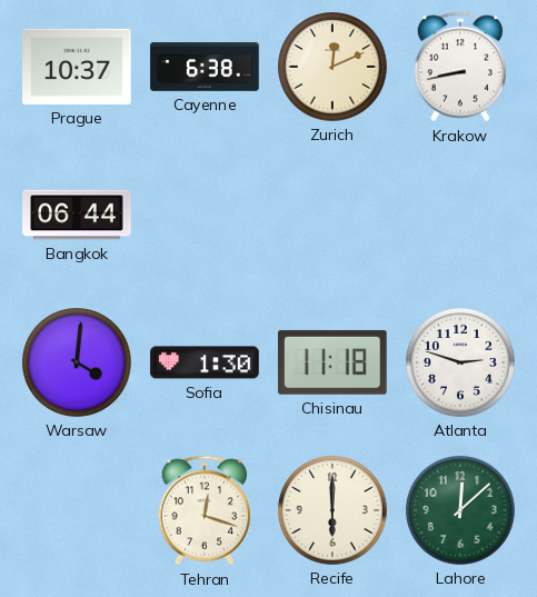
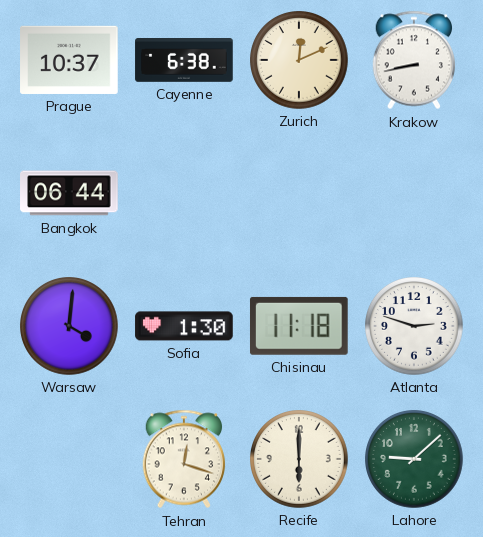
Lahore: 12:08 -> 9:08 (415, 460)
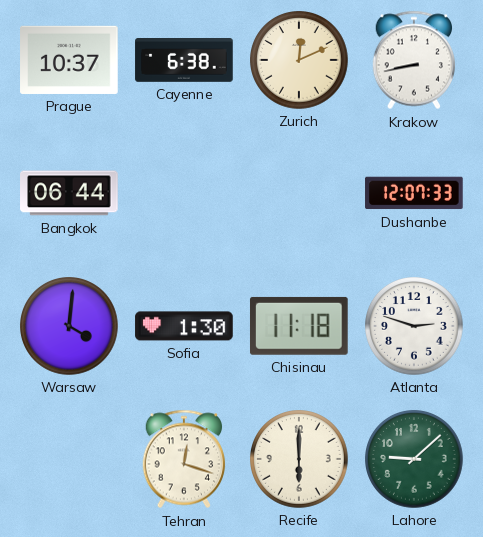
Dushanbe: none -> 12:07 (414, 193)
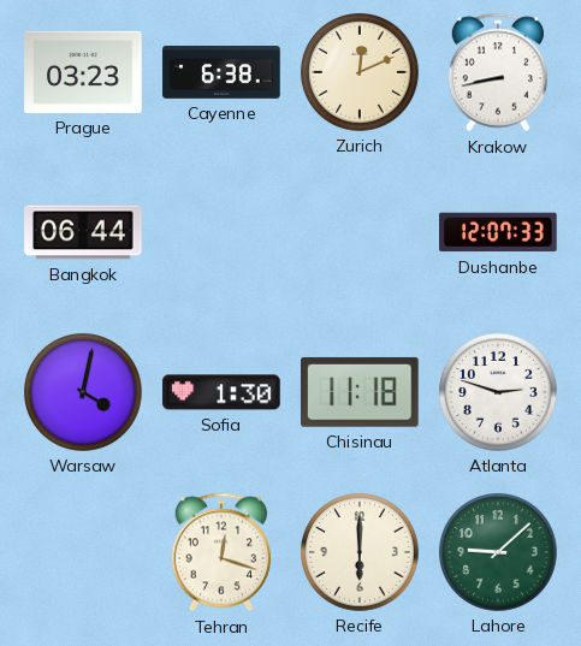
Prague: 10:37 -> 03:23 (83, 72)
Warsaw: 4:01 -> 4:02 (84, 393)
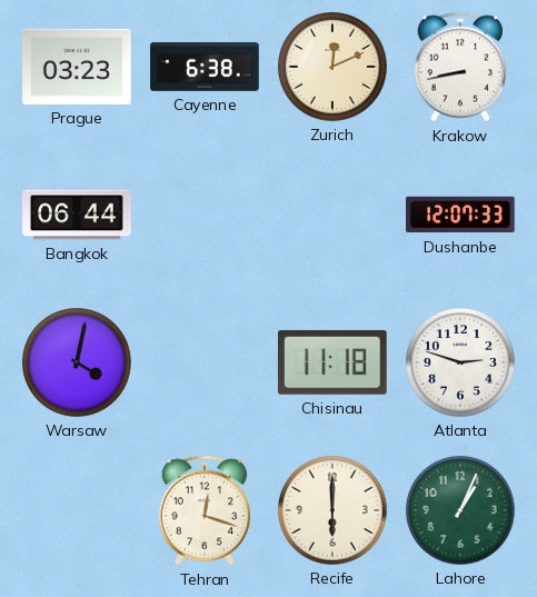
Sofia: 1:30 -> none (221, 392)
Lahore: 9:08 -> 1:04 (461, 511)
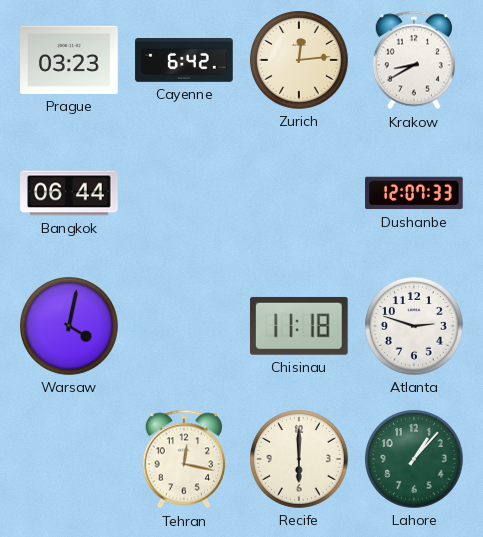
Cayenne: 6:38 -> 6:42 (184, 61)
Zurich: 12:11 -> 12:14 (300, 61)
Krakow: 8:43 -> 8:40 (414, 60)
Tehran: 12:18 -> 12:17 (184, 459)
Lahore: 1:04 -> 1:07 (415, 460)
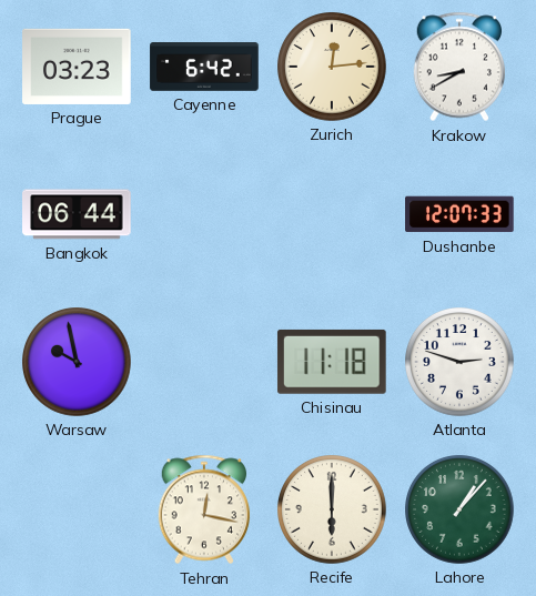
Warsaw: 4:02 -> 9:58 (78, 363)
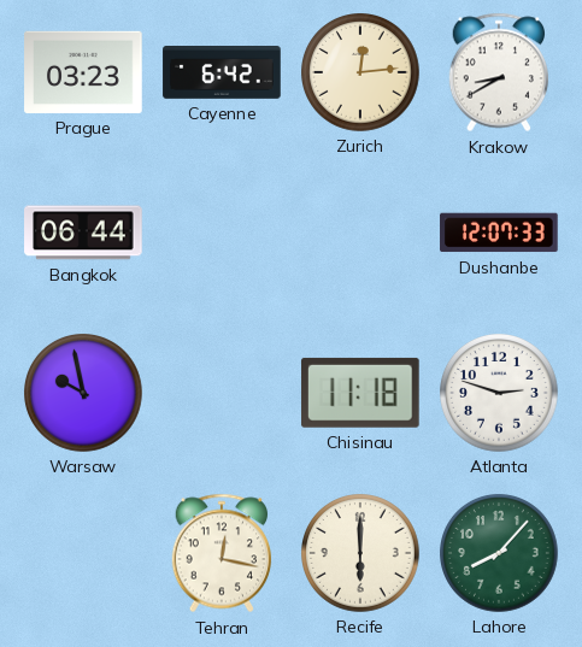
Lahore: 1:07 -> 8:07 (500, 554)
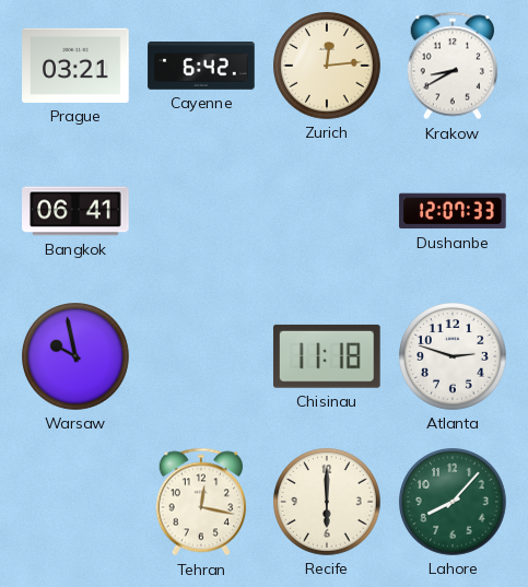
Prague: 03:23 -> 03:21 (75, 66)
Bangkok: 06:44 -> 06:41 (75, 211)
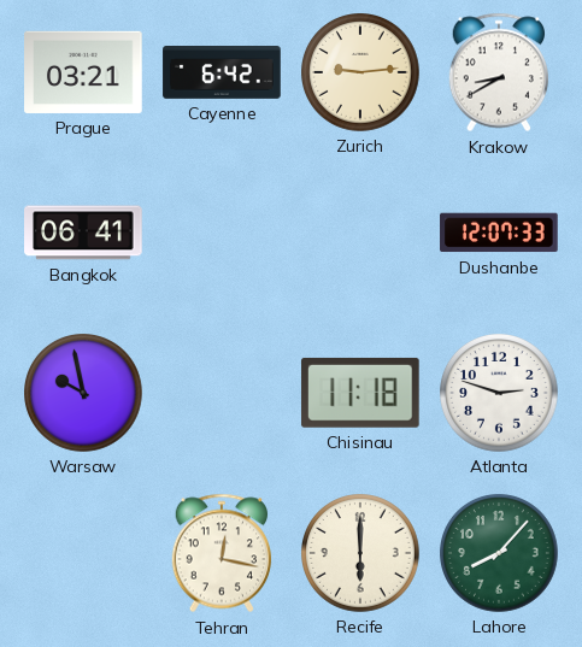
Zurich: 12:14 -> 9:14 (361, 73)
